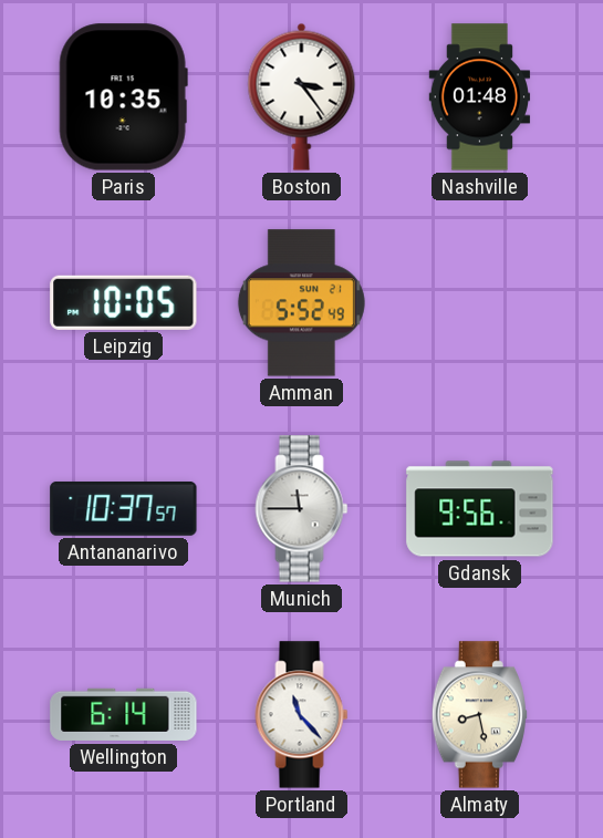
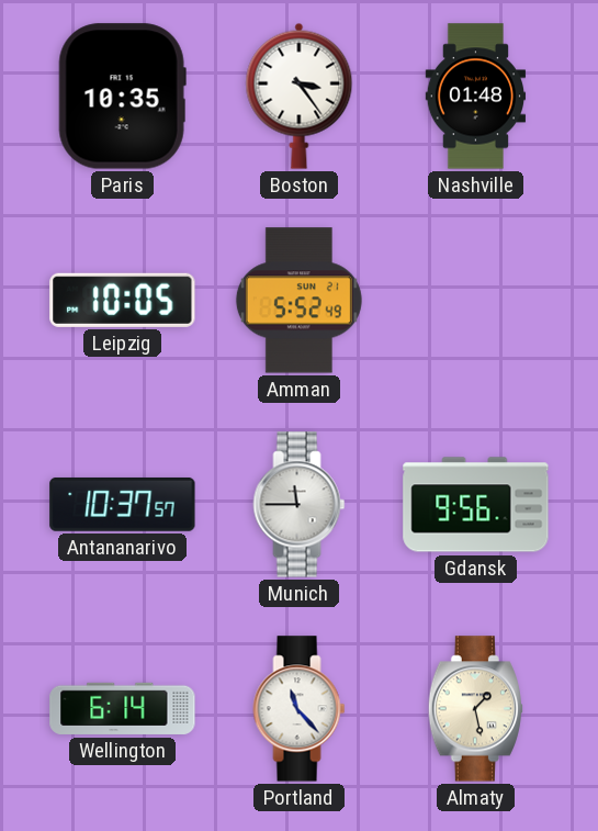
Almaty: 8:28 -> 1:28 (475, 709)
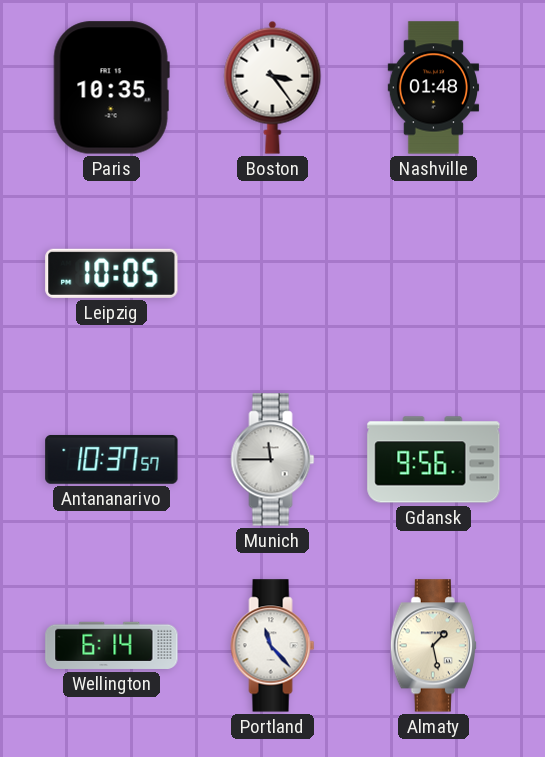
Amman: 5:52 -> none (298, 301)
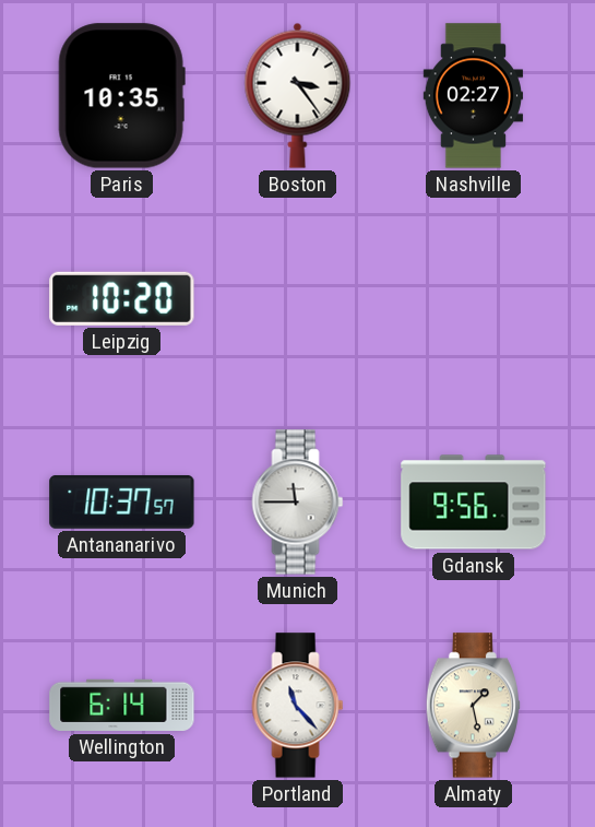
Nashville: 01:48 -> 02:27 (474, 96)
Leipzig: 10:05 -> 10:20 (122, 298)
